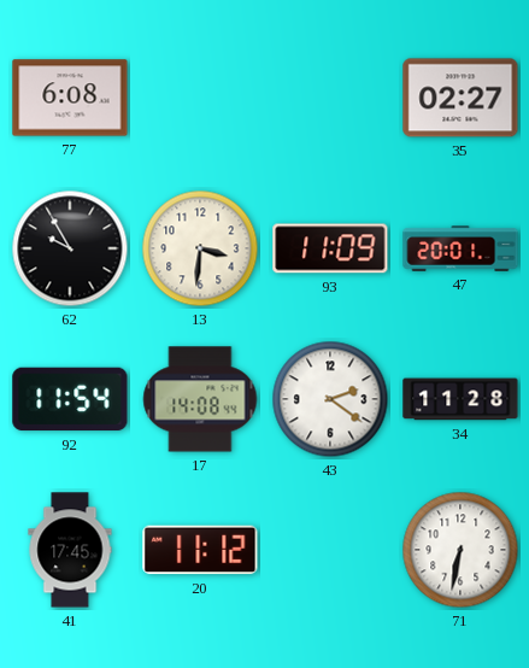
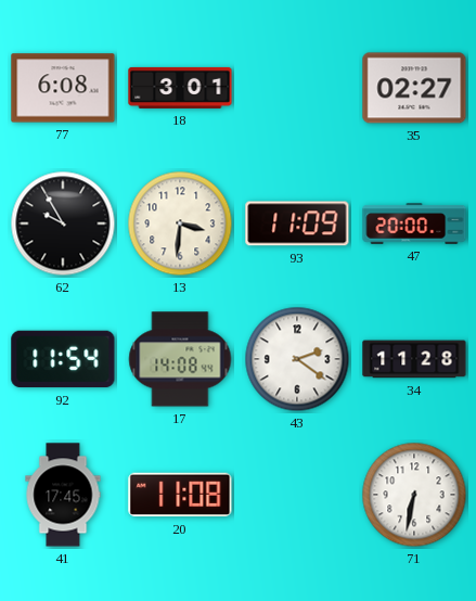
18: none -> 3:01 (180, 88)
47: 20:01 -> 20:00 (414, 223)
20: 11:12 -> 11:08 (180, 495)
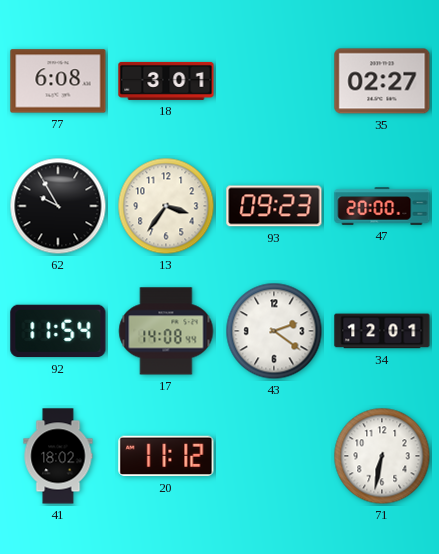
13: 3:31 -> 3:36 (166, 206)
93: 11:09 -> 09:23 (274, 206)
34: 11:28 -> 12:01 (382, 331)
41: 17:45 -> 18:02 (58, 456)
20: 11:08 -> 11:12 (166, 456)
